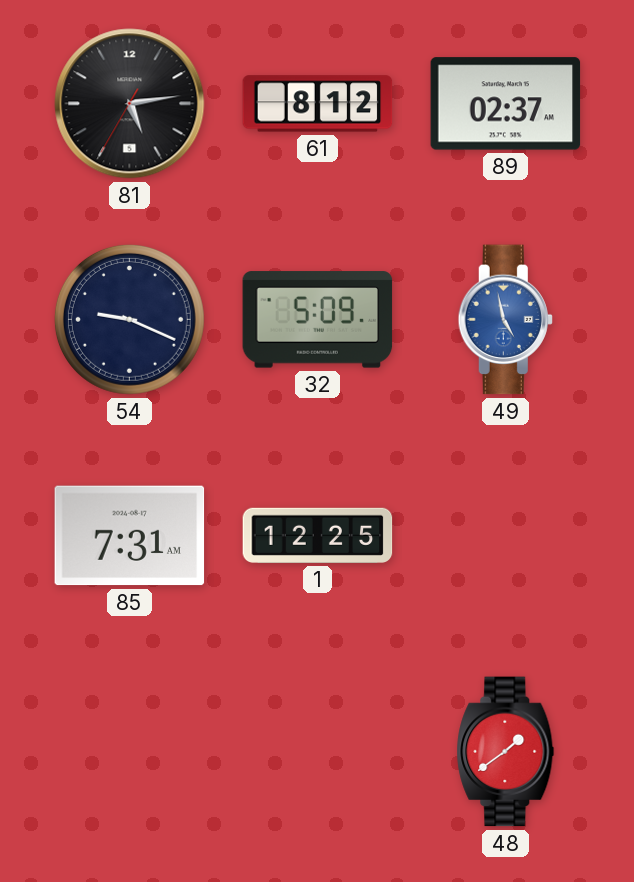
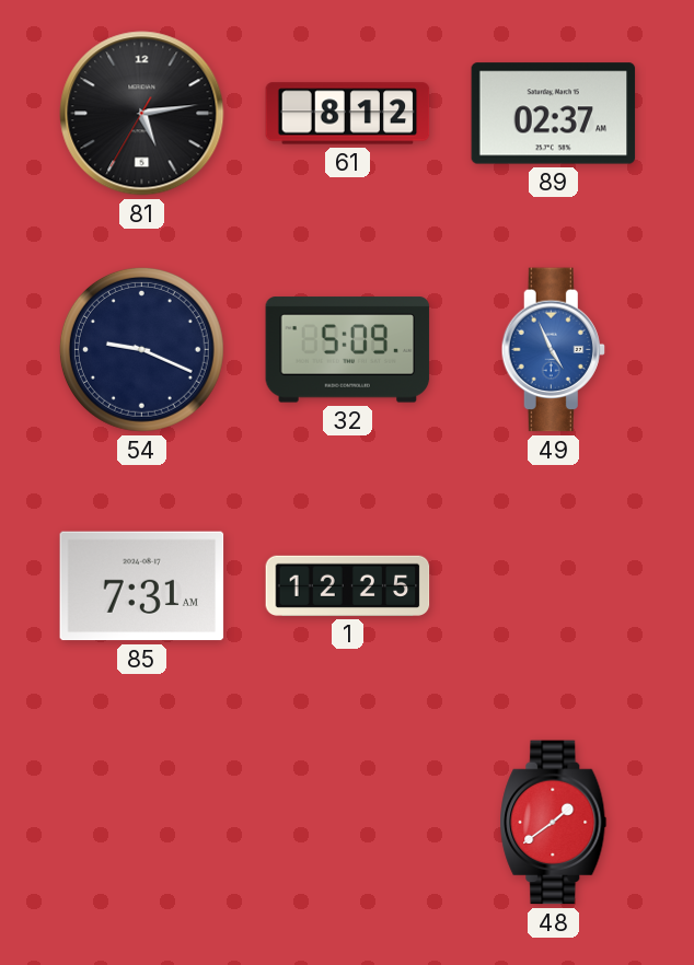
49: 4:58 -> 4:56 (553, 350)
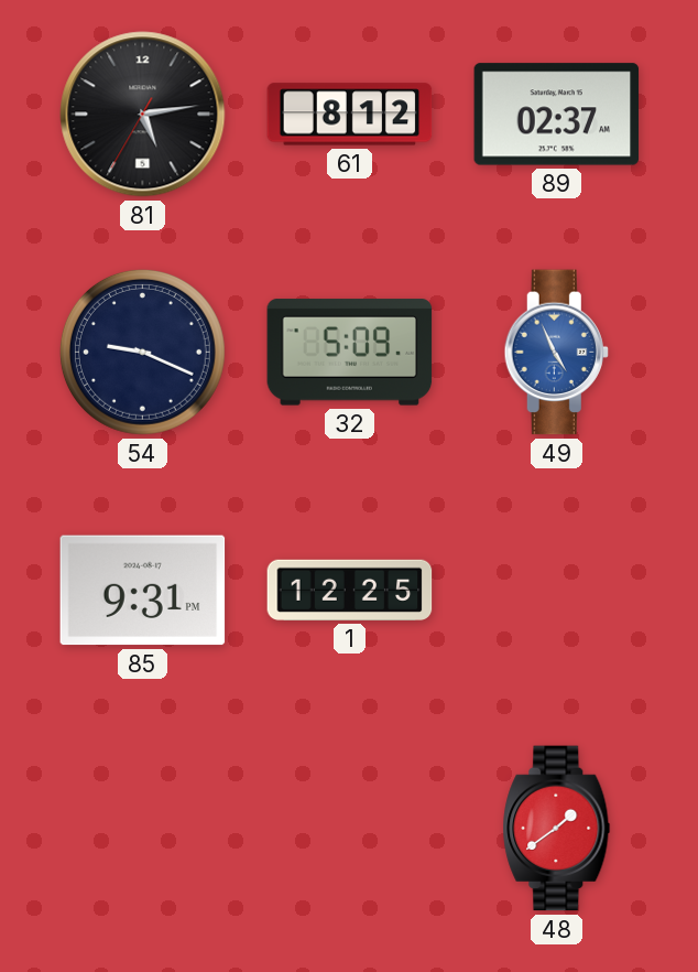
85: 7:31 -> 9:31 (143, 591)
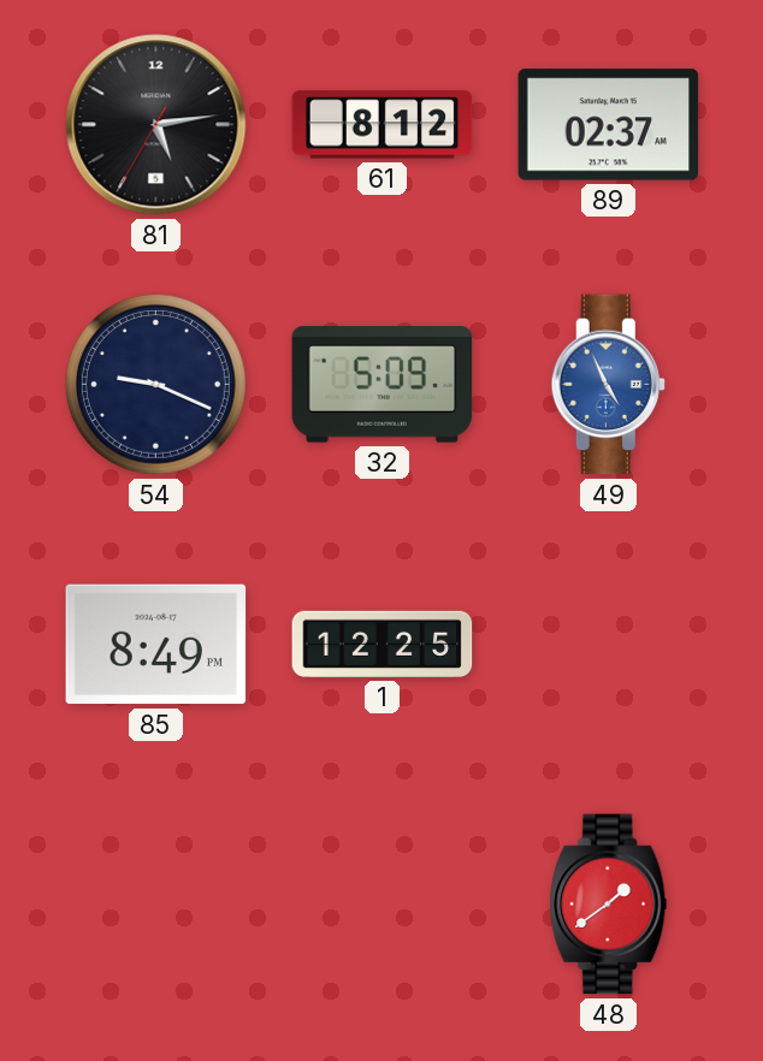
85: 9:31 -> 8:49 (156, 645)
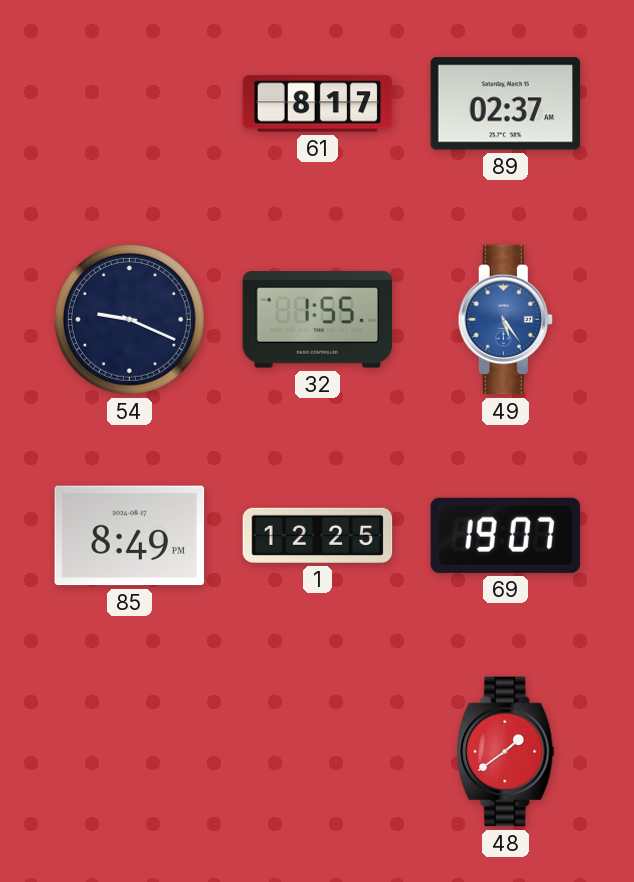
81: 5:13 -> none (156, 125)
61: 8:12 -> 8:17 (318, 104)
32: 5:09 -> 1:55 (318, 320)
49: 4:56 -> 5:24 (505, 320)
69: none -> 19:07 (506, 535)
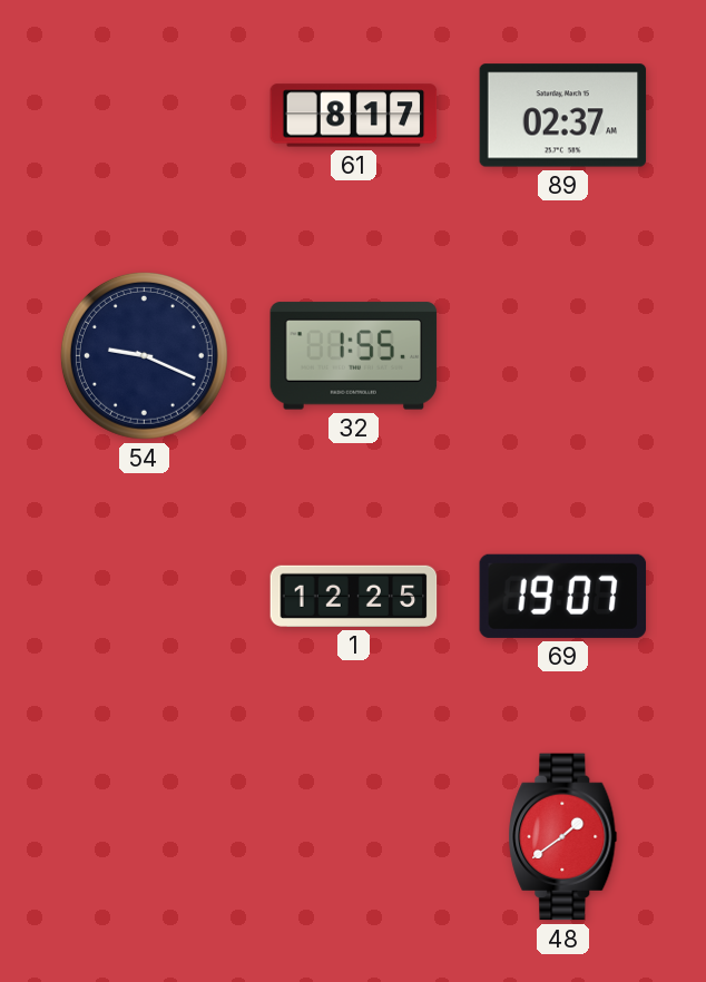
49: 5:24 -> none (505, 320)
85: 8:49 -> none (130, 536)
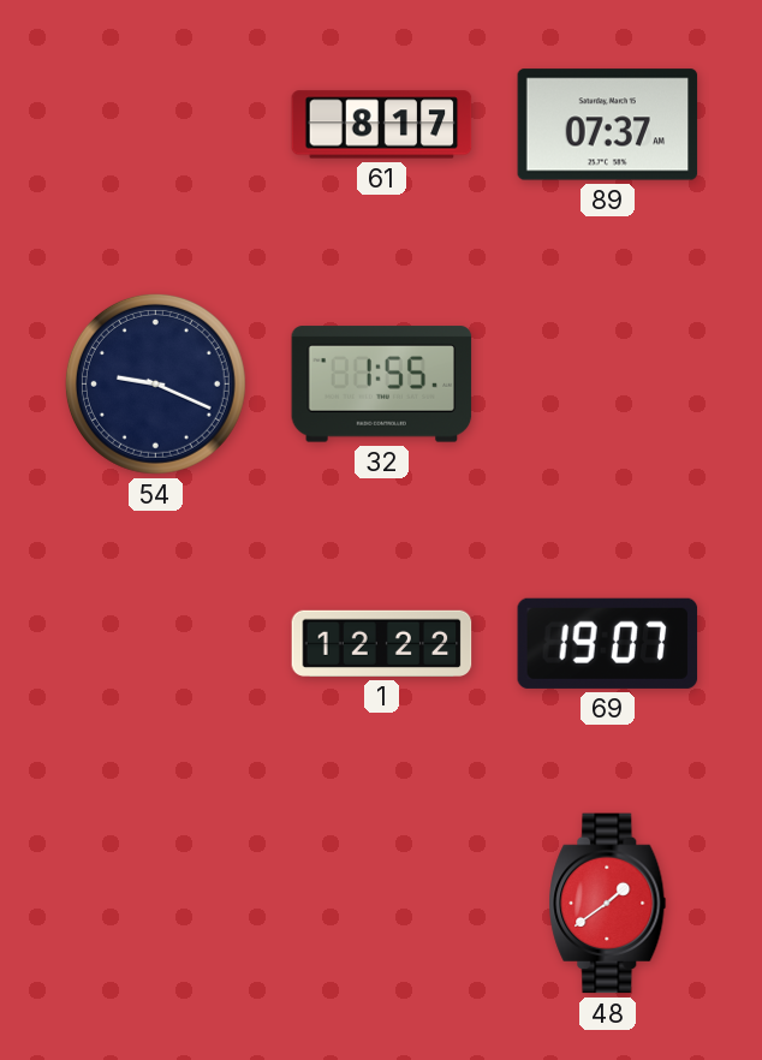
89: 02:37 -> 07:37 (608, 125)
1: 12:25 -> 12:22 (382, 643)
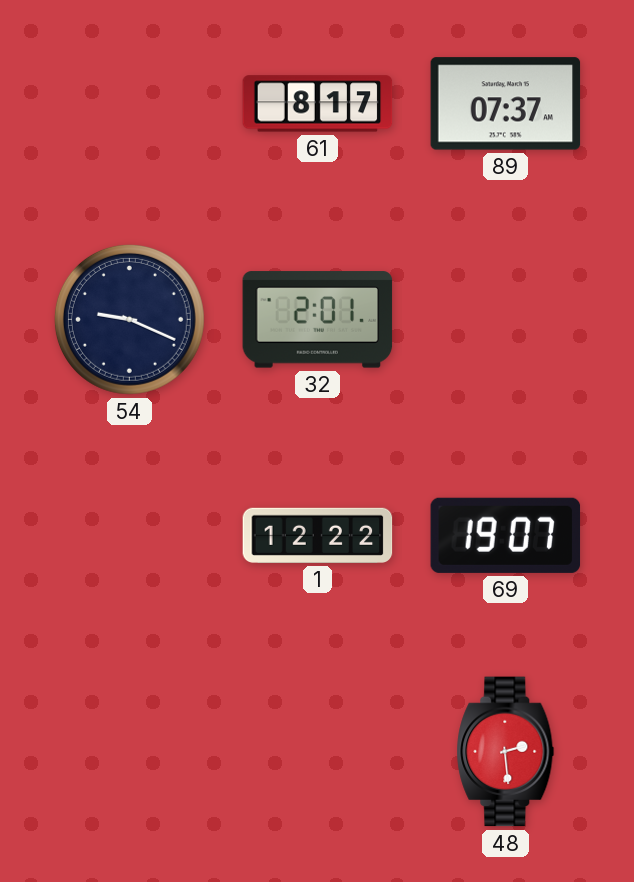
32: 1:55 -> 2:01 (318, 320)
48: 1:39 -> 2:29 (506, 752)
